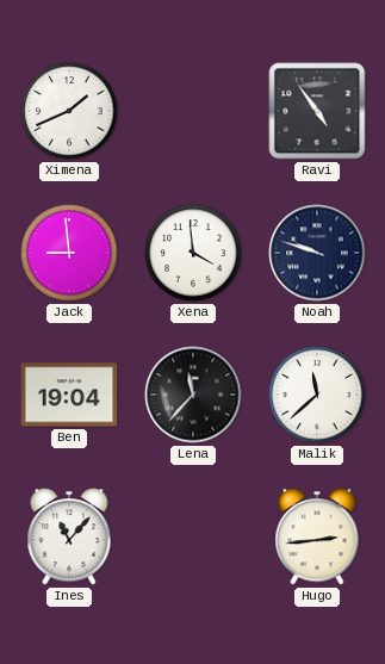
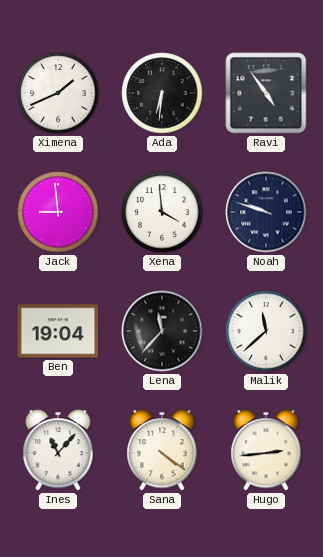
Ada: none -> 6:31 (162, 93)
Sana: none -> 4:21 (162, 450)
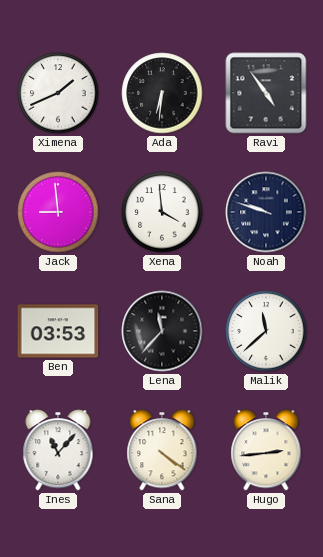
Ben: 19:04 -> 03:53 (58, 331)
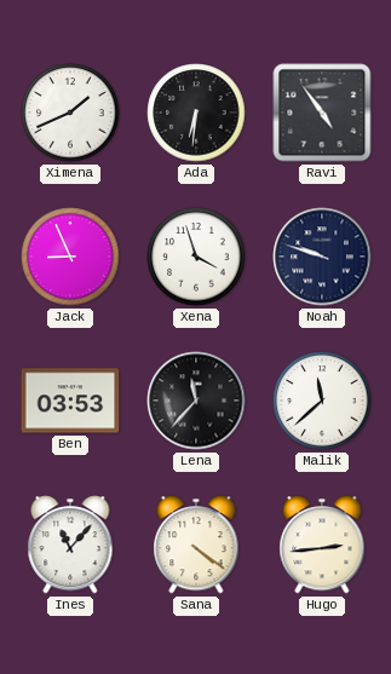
Jack: 8:59 -> 8:56 (70, 257)
Xena: 3:59 -> 3:57 (196, 257)
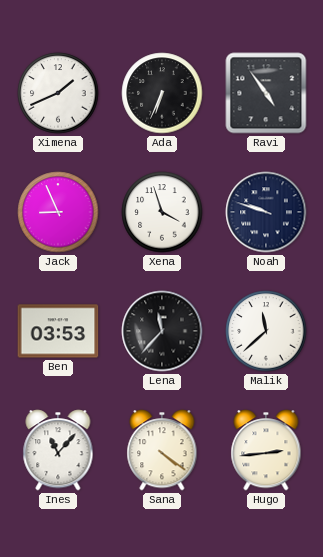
Ada: 6:31 -> 6:34 (162, 93)
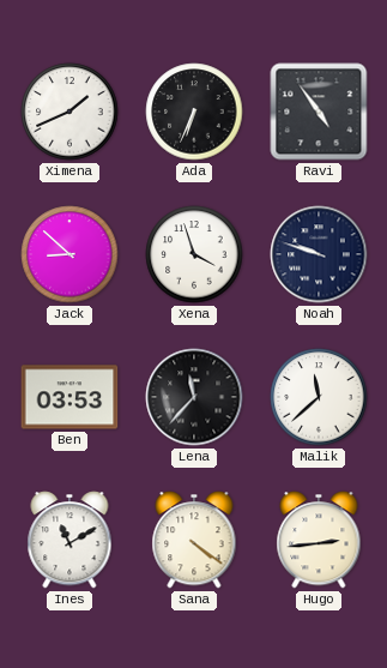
Jack: 8:56 -> 8:52 (69, 254)
Ines: 11:07 -> 11:10 (69, 540)
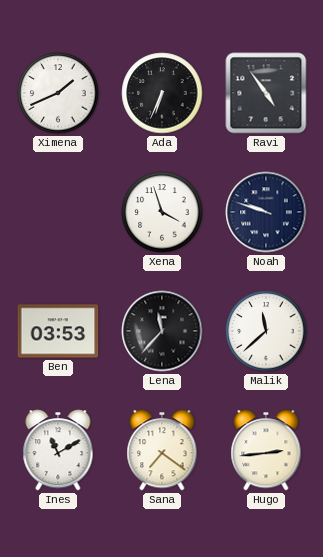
Jack: 8:52 -> none (69, 254)
Sana: 4:21 -> 7:21 (162, 450)
